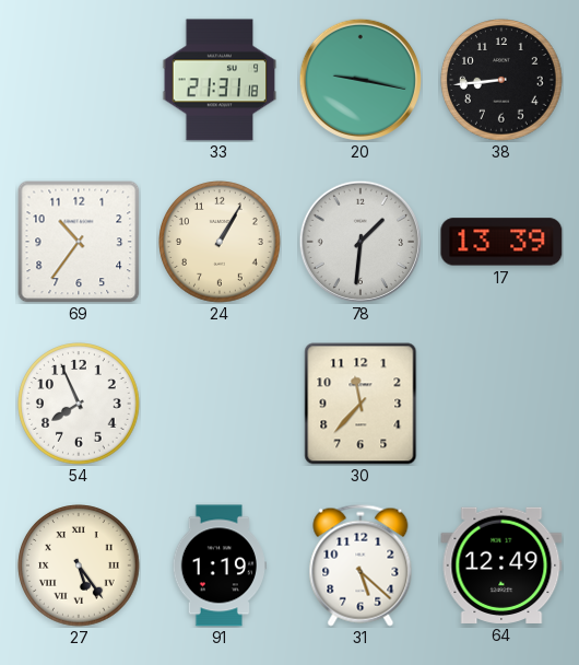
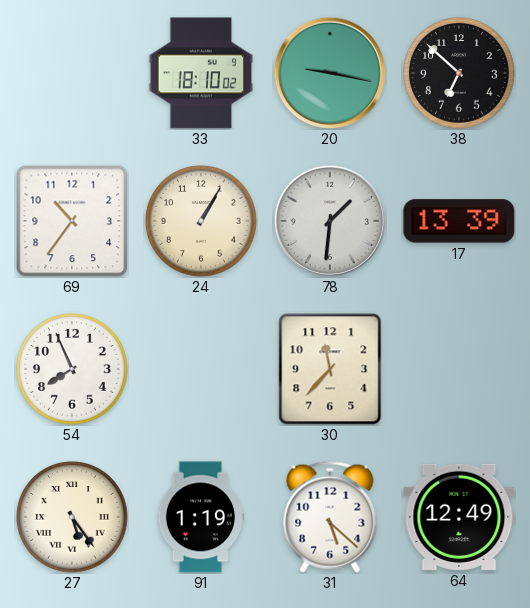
33: 21:31 -> 18:10 (201, 73)
38: 8:44 -> 6:52 (459, 73)
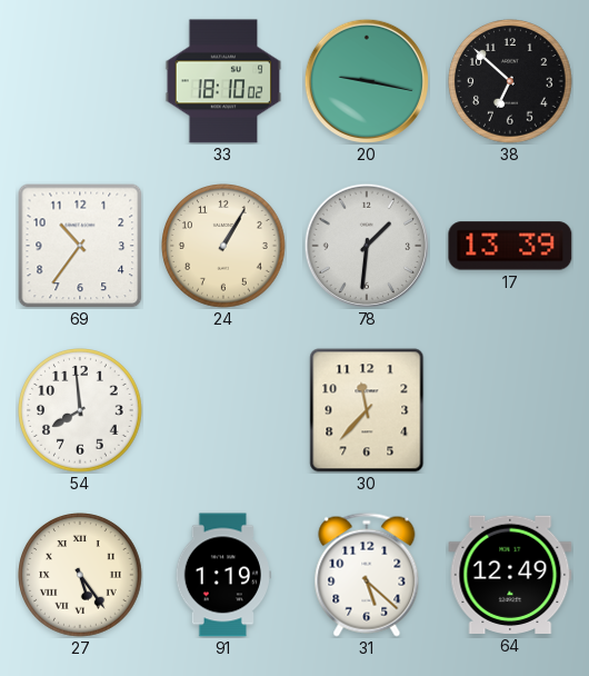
54: 7:56 -> 7:59 (80, 410)
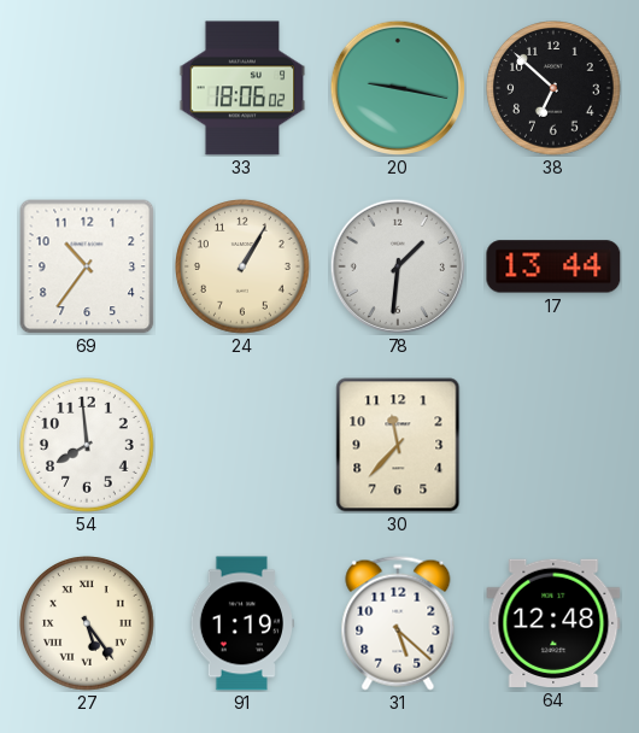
33: 18:10 -> 18:06 (242, 88)
17: 13:39 -> 13:44 (553, 266)
64: 12:49 -> 12:48 (553, 623)
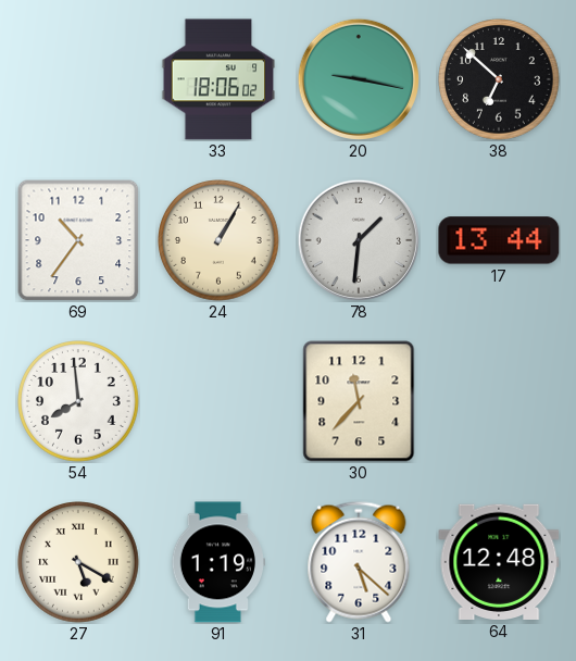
27: 5:24 -> 5:20 (78, 562)
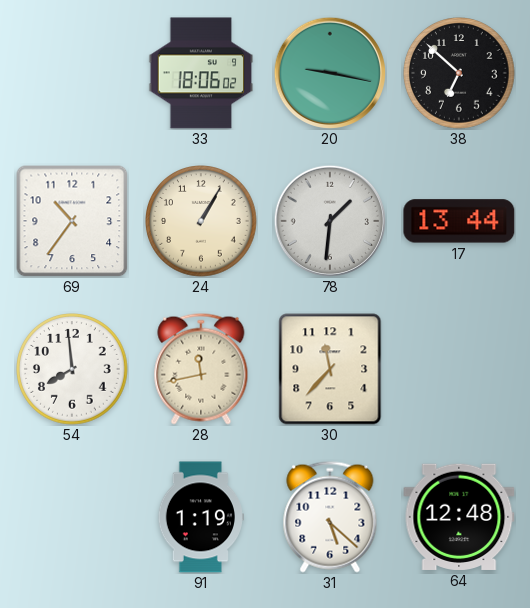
28: none -> 11:43 (201, 369)
27: 5:20 -> none (78, 562)
